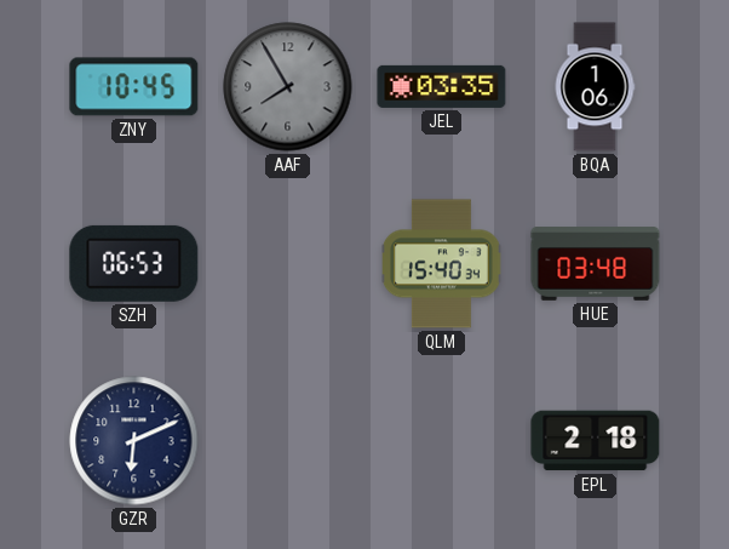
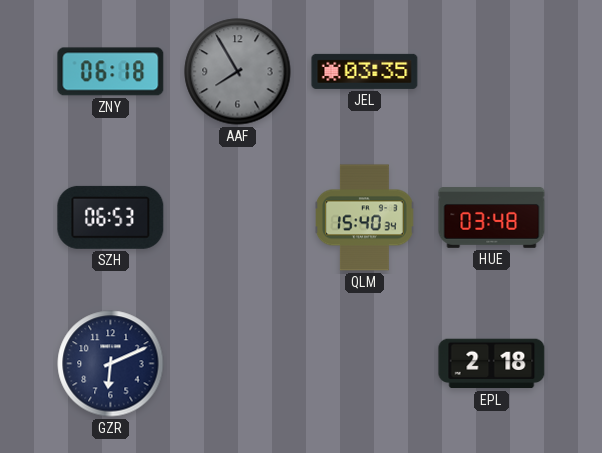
ZNY: 10:45 -> 06:18 (111, 72)
BQA: 1:06 -> none (595, 87)
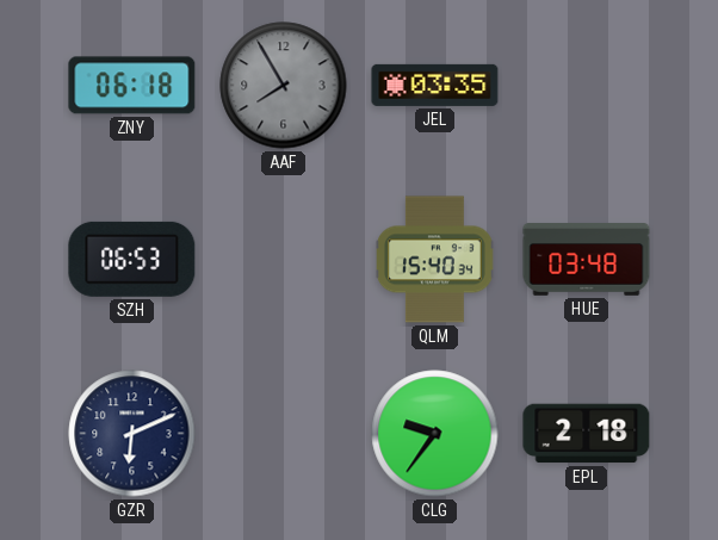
CLG: none -> 9:36 (435, 434)
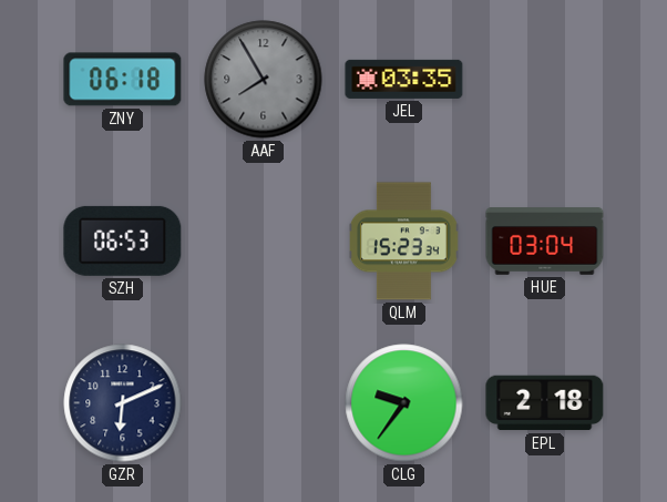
QLM: 15:40 -> 15:23 (404, 242)
HUE: 03:48 -> 03:04 (545, 242)
